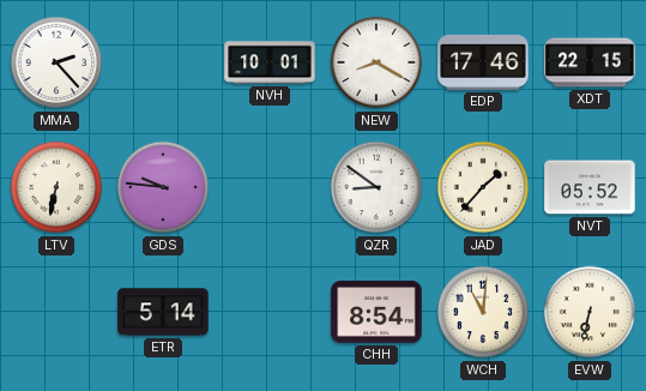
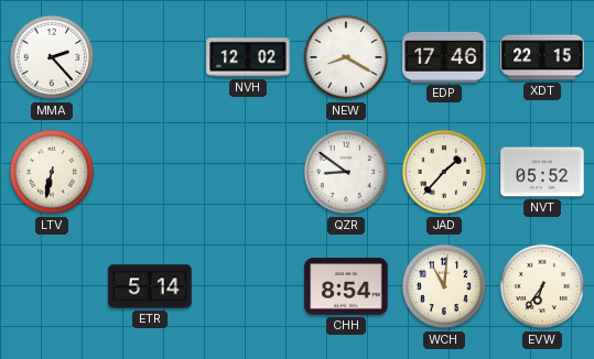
NVH: 10:01 -> 12:02 (248, 57)
GDS: 9:46 -> none (163, 187)
EVW: 6:32 -> 6:36 (542, 286)
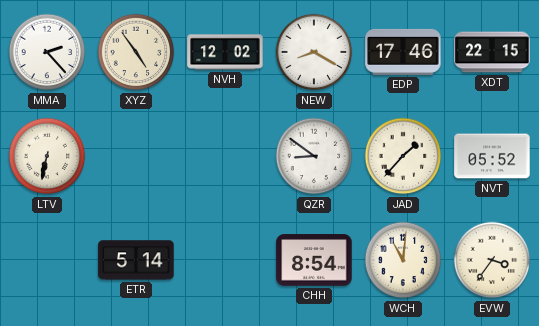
XYZ: none -> 4:54 (136, 52)
EVW: 6:36 -> 3:36 (492, 260)
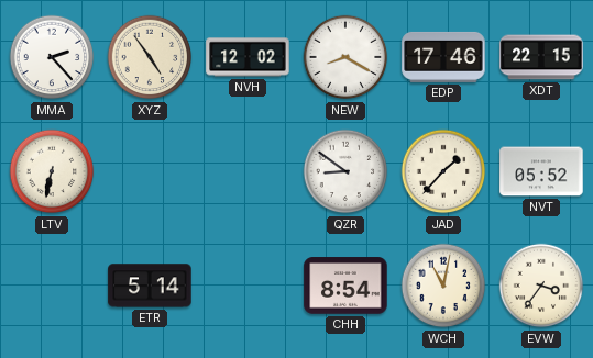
WCH: 11:01 -> 11:02 (443, 286)
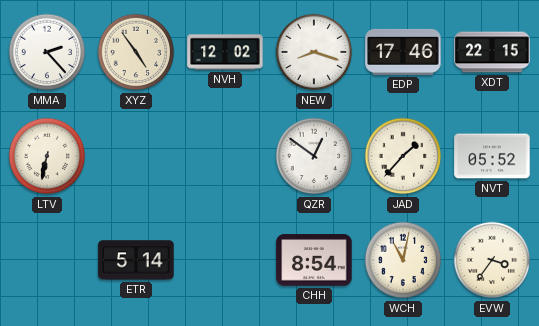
NEW: 8:20 -> 8:18 (314, 52)
QZR: 8:51 -> 12:51 (314, 156)
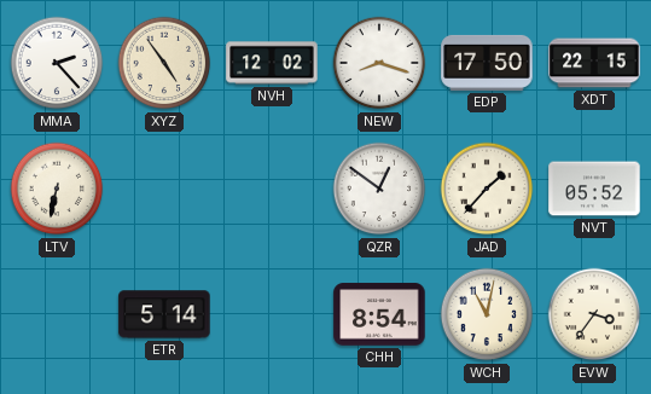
EDP: 17:46 -> 17:50 (487, 63)
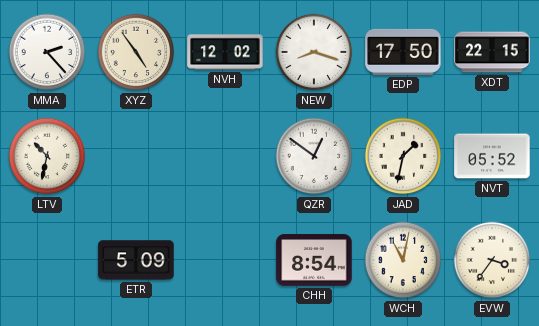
LTV: 6:32 -> 10:32 (47, 156)
JAD: 1:37 -> 1:32 (403, 156)
ETR: 5:14 -> 5:09 (136, 260)
